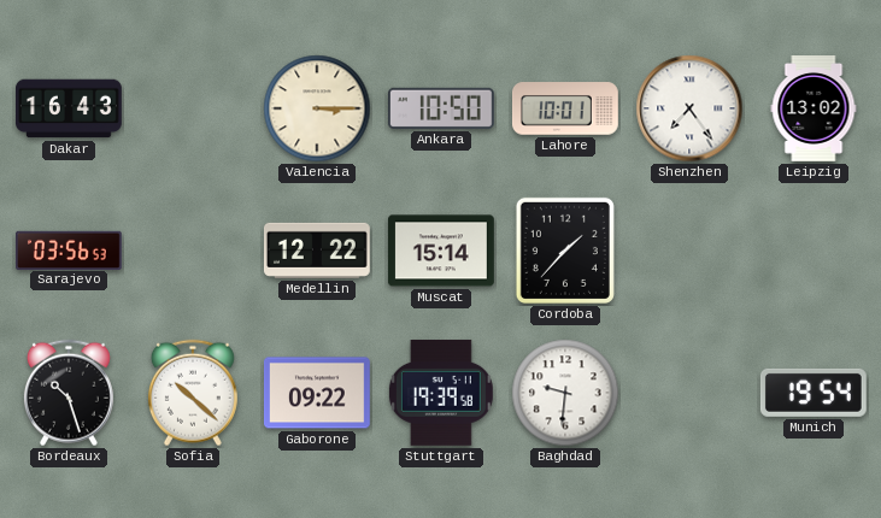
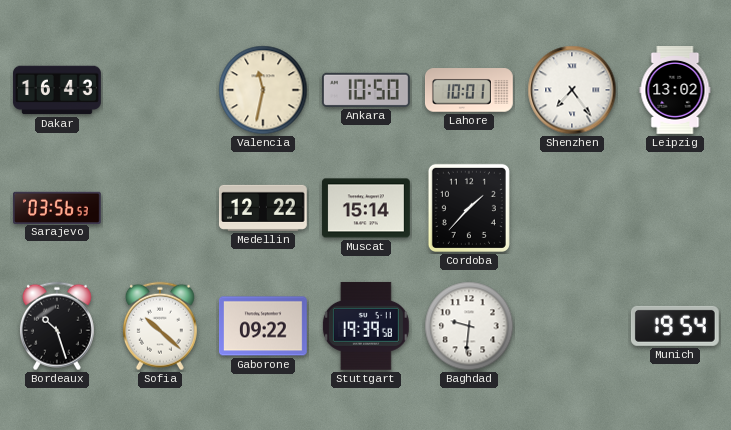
Valencia: 3:15 -> 11:32 (263, 90)
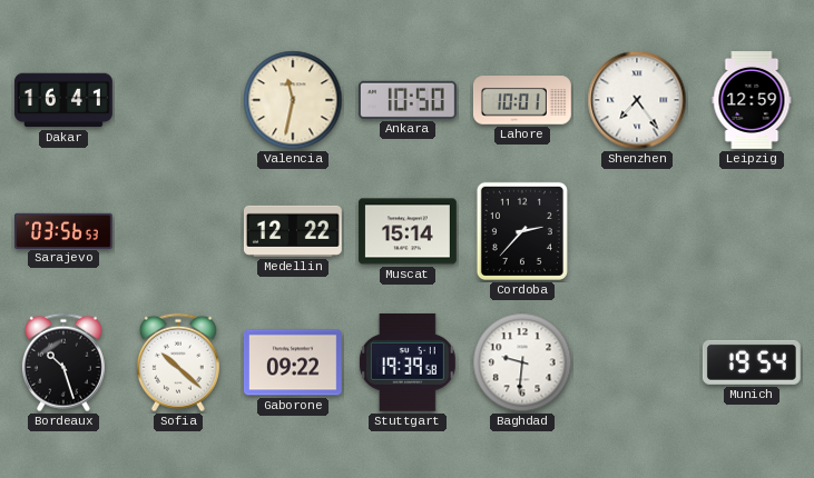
Dakar: 16:43 -> 16:41 (65, 100)
Leipzig: 13:02 -> 12:59 (752, 101)
Cordoba: 1:37 -> 2:37 (522, 231)
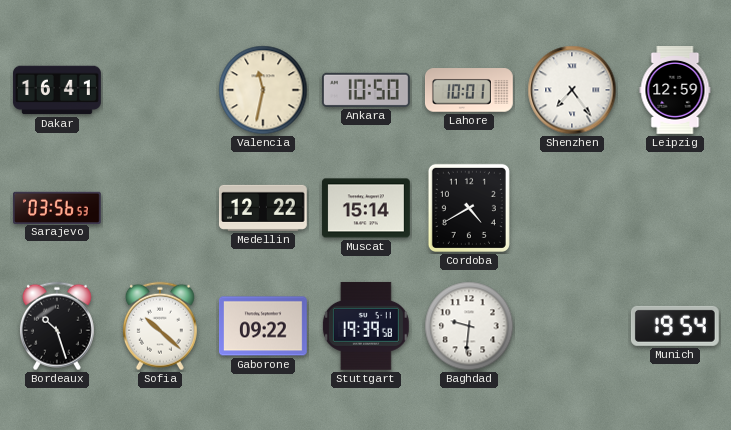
Cordoba: 2:37 -> 4:40 (469, 208)
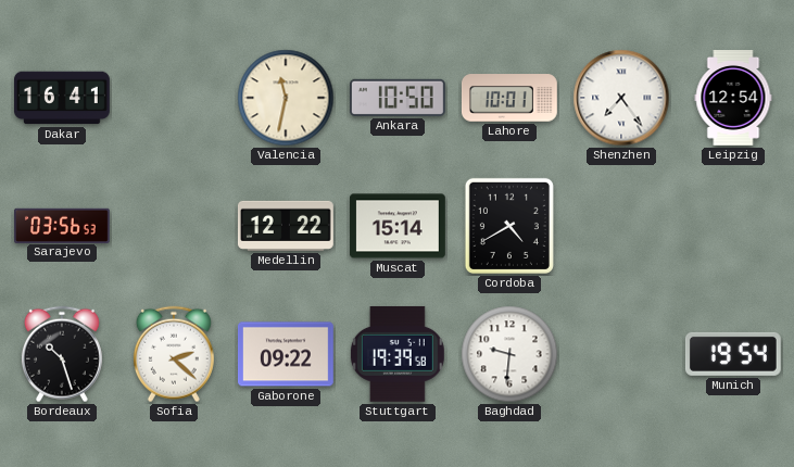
Leipzig: 12:59 -> 12:54 (733, 99)
Sofia: 10:22 -> 2:22 (174, 354)
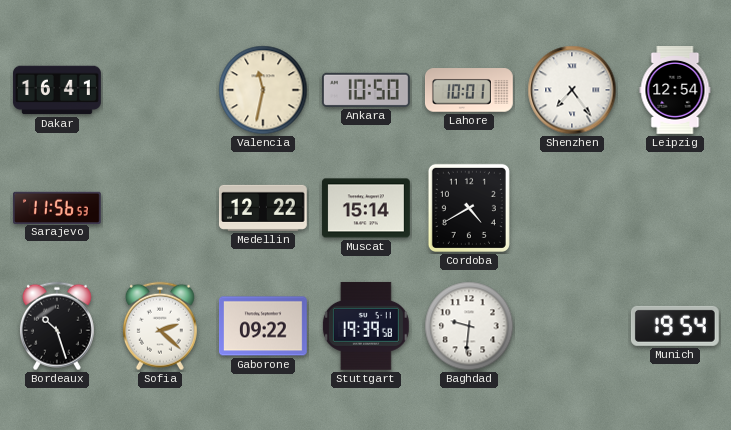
Sarajevo: 03:56 -> 11:56 (58, 207)
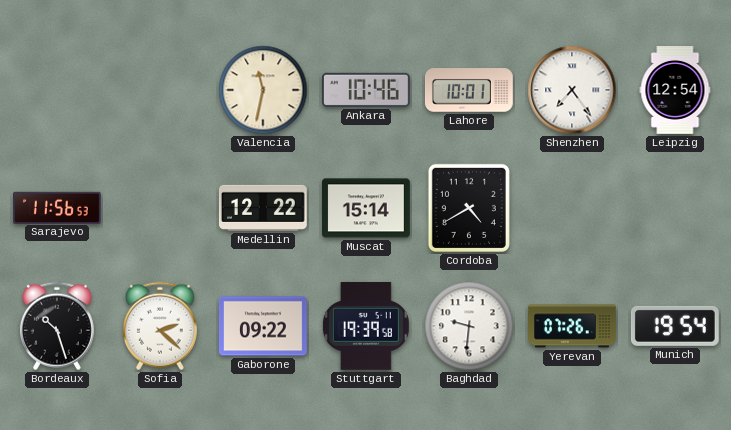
Dakar: 16:41 -> none (58, 90)
Ankara: 10:50 -> 10:46 (366, 90)
Yerevan: none -> 07:26 (573, 326)
